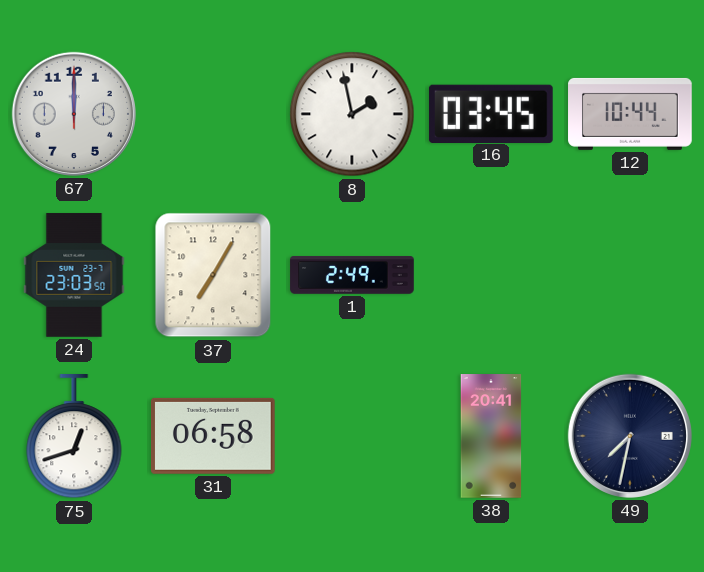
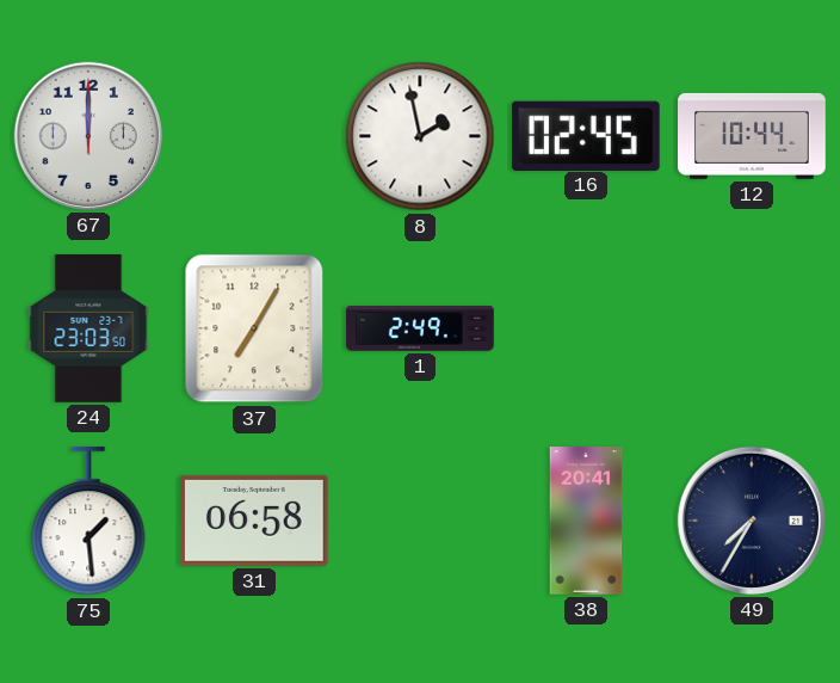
16: 03:45 -> 02:45 (586, 135)
75: 12:42 -> 1:29 (88, 522)
49: 7:32 -> 7:35 (752, 521)
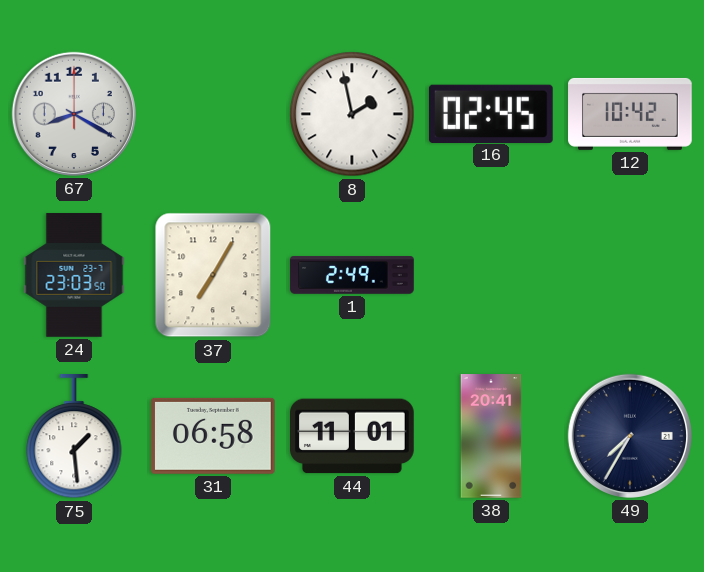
67: 12:00 -> 8:20 (74, 114)
12: 10:44 -> 10:42 (630, 114)
44: none -> 11:01 (353, 436)
